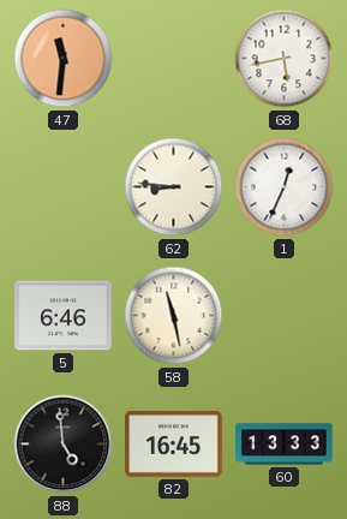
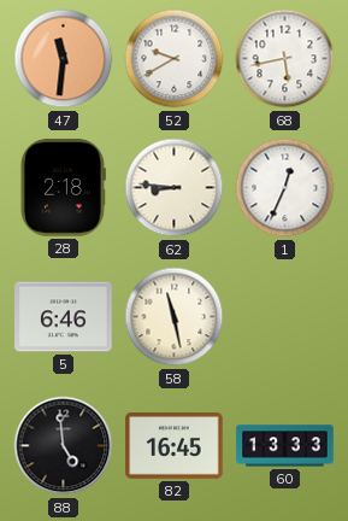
52: none -> 9:40 (175, 59)
28: none -> 2:18 (63, 188)
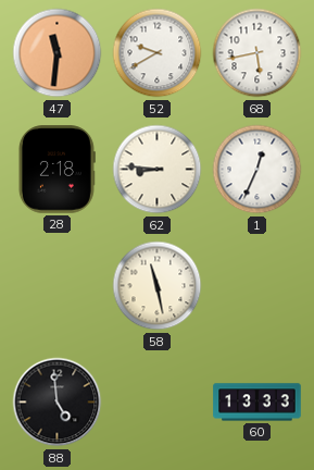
5: 6:46 -> none (64, 317)
82: 16:45 -> none (175, 446)
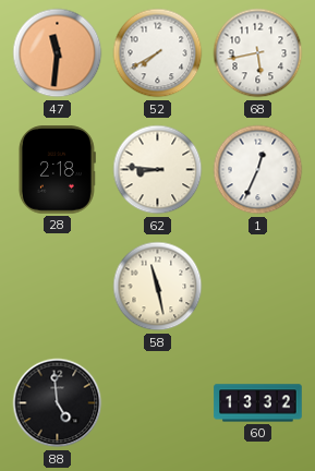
52: 9:40 -> 7:40 (158, 53)
60: 13:33 -> 13:32 (258, 403)
